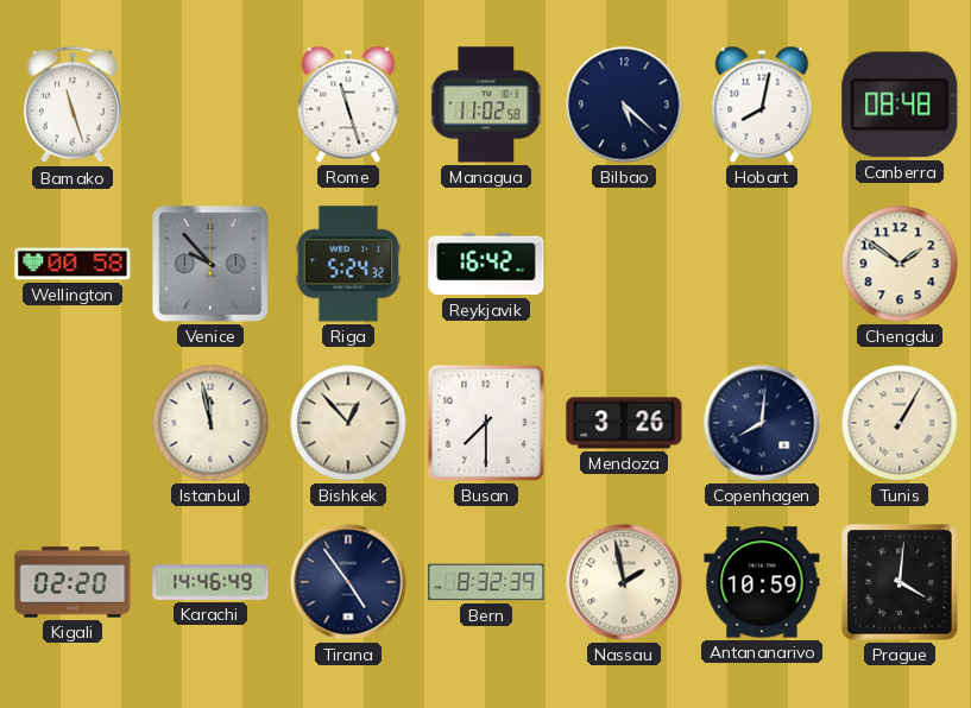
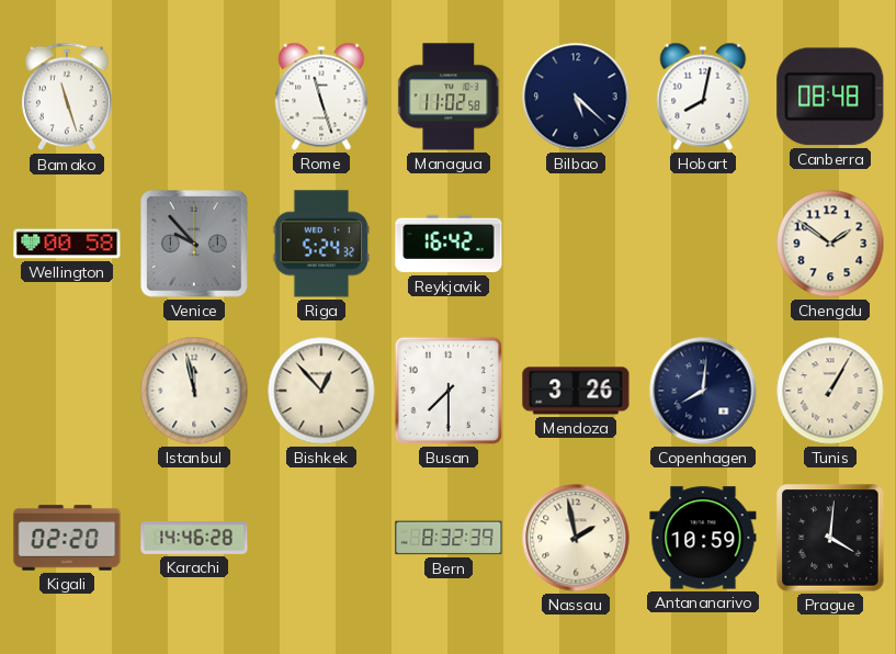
Karachi: 14:46:49 -> 14:46:28 (194, 539)
Tirana: 4:54 -> none (348, 582)
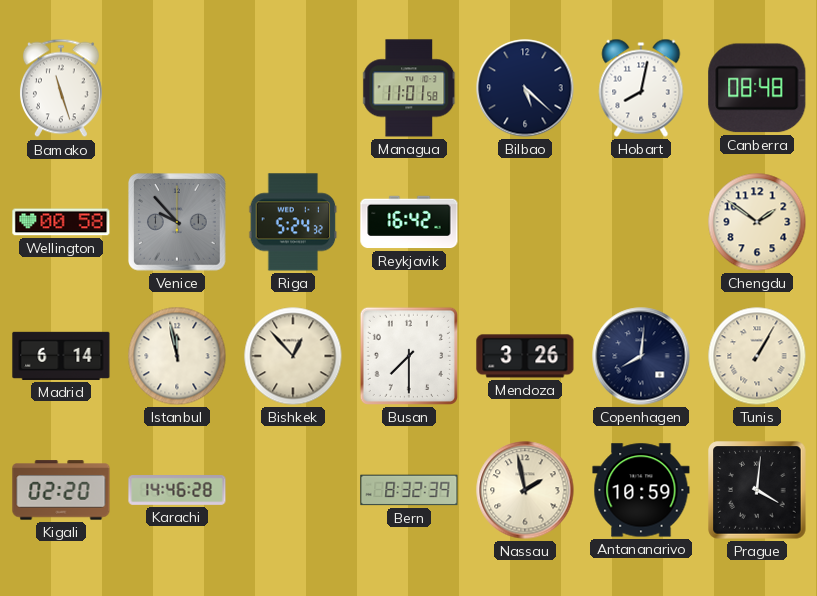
Rome: 11:27 -> none (321, 97)
Managua: 11:02 -> 11:01 (410, 88)
Madrid: none -> 6:14 (61, 356)
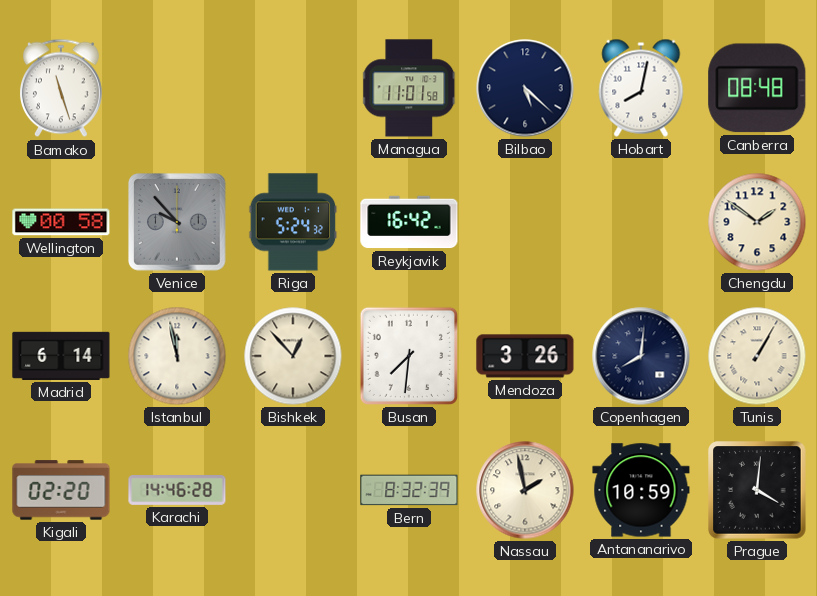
Busan: 7:30 -> 7:31 (409, 356)
